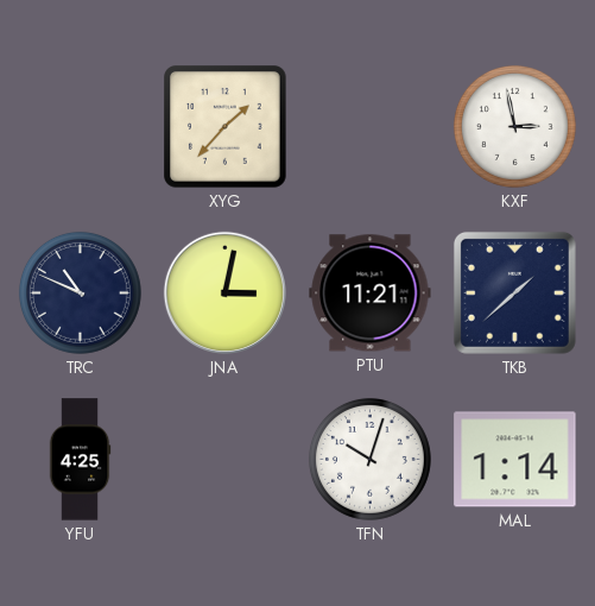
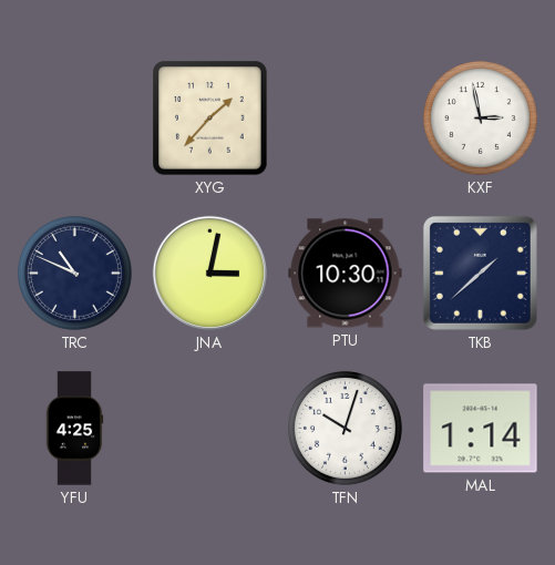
PTU: 11:21 -> 10:30 (346, 274)
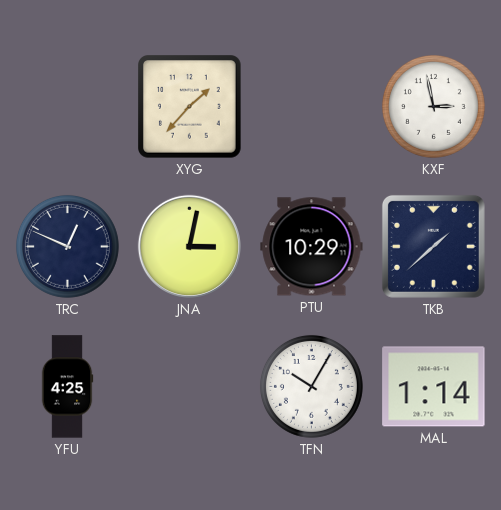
TRC: 10:49 -> 12:49 (67, 246)
PTU: 10:30 -> 10:29 (312, 247)
TFN: 10:03 -> 10:05 (311, 386)
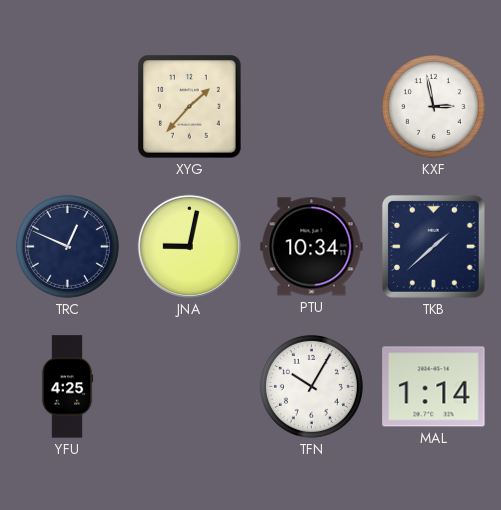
JNA: 3:02 -> 9:02 (189, 246)
PTU: 10:29 -> 10:34 (312, 247)
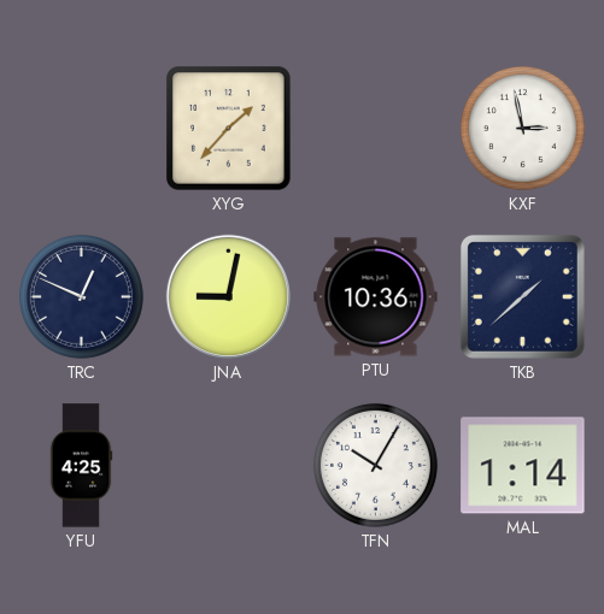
PTU: 10:34 -> 10:36 (376, 297)
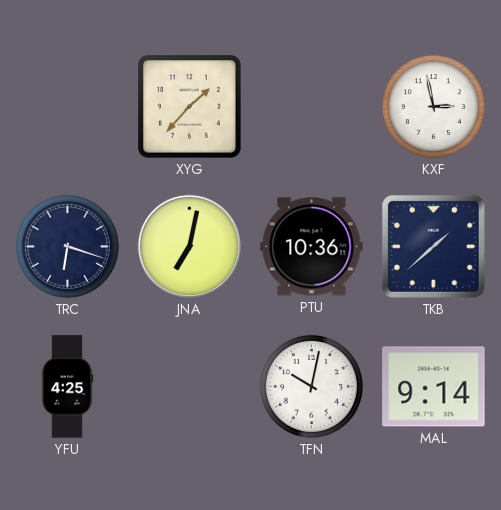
TRC: 12:49 -> 6:18 (67, 246)
JNA: 9:02 -> 7:02 (189, 246)
TFN: 10:05 -> 10:02 (311, 386)
MAL: 1:14 -> 9:14 (434, 387)
